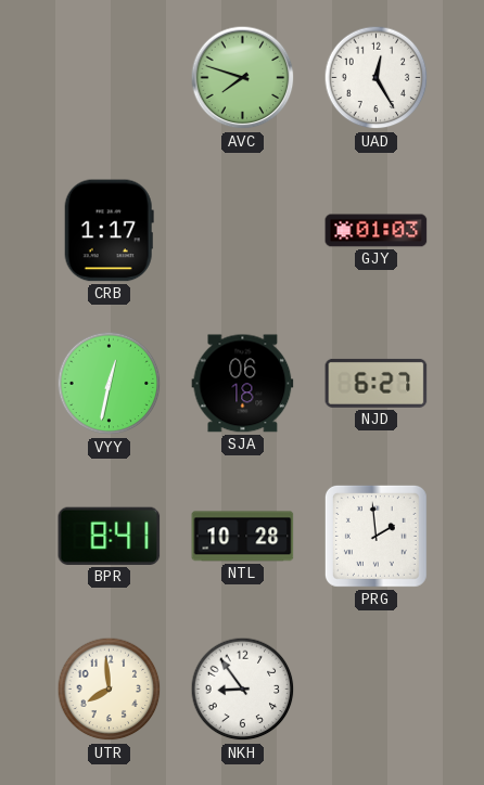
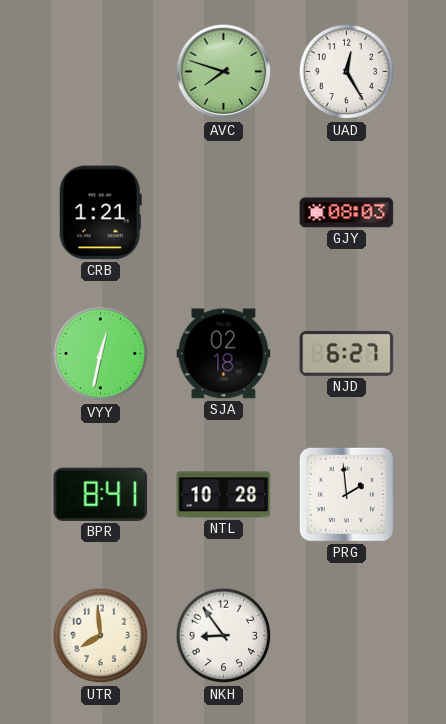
CRB: 1:17 -> 1:21 (100, 213)
GJY: 01:03 -> 08:03 (347, 213)
SJA: 06:18 -> 02:18 (224, 354)
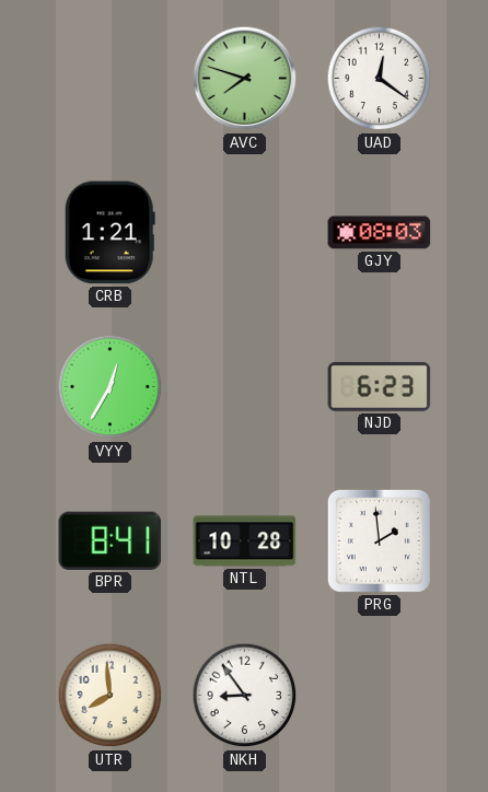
UAD: 12:25 -> 12:21 (380, 79)
VYY: 12:32 -> 12:35 (111, 387)
SJA: 02:18 -> none (224, 354)
NJD: 6:27 -> 6:23 (380, 386)
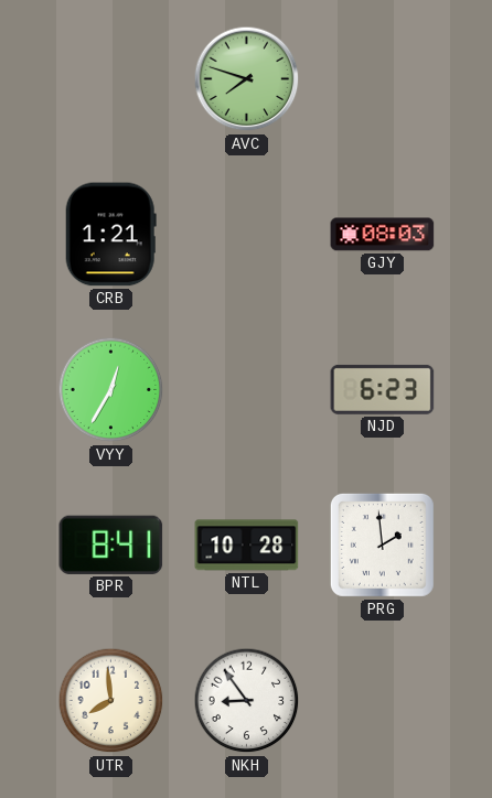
UAD: 12:21 -> none (380, 79)
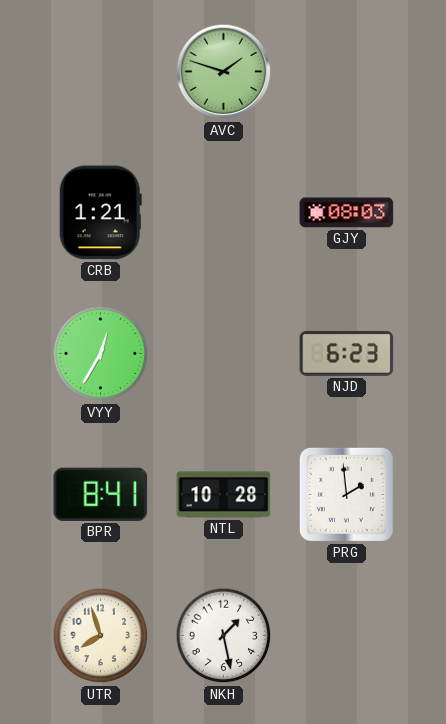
AVC: 7:48 -> 1:48 (224, 72)
UTR: 7:59 -> 7:57 (101, 636)
NKH: 8:54 -> 1:28 (224, 636)
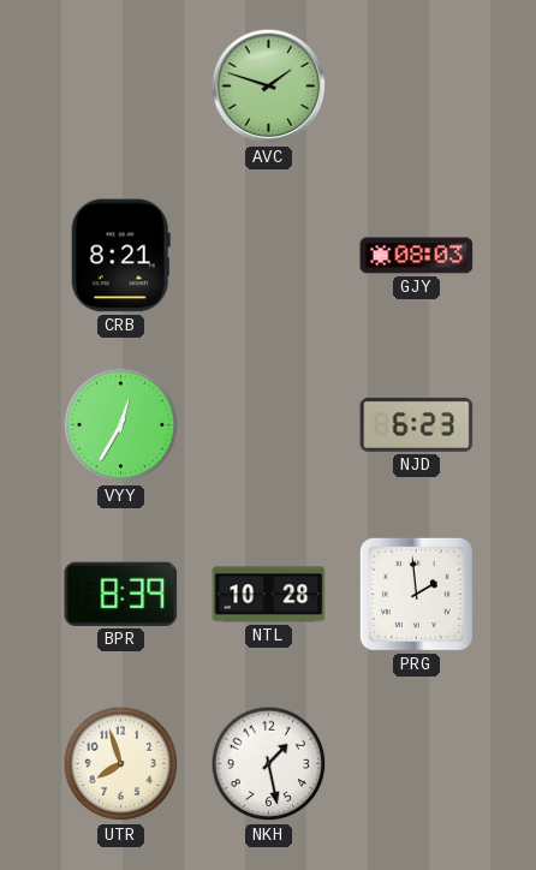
CRB: 1:21 -> 8:21 (120, 256)
BPR: 8:41 -> 8:39 (121, 594)
